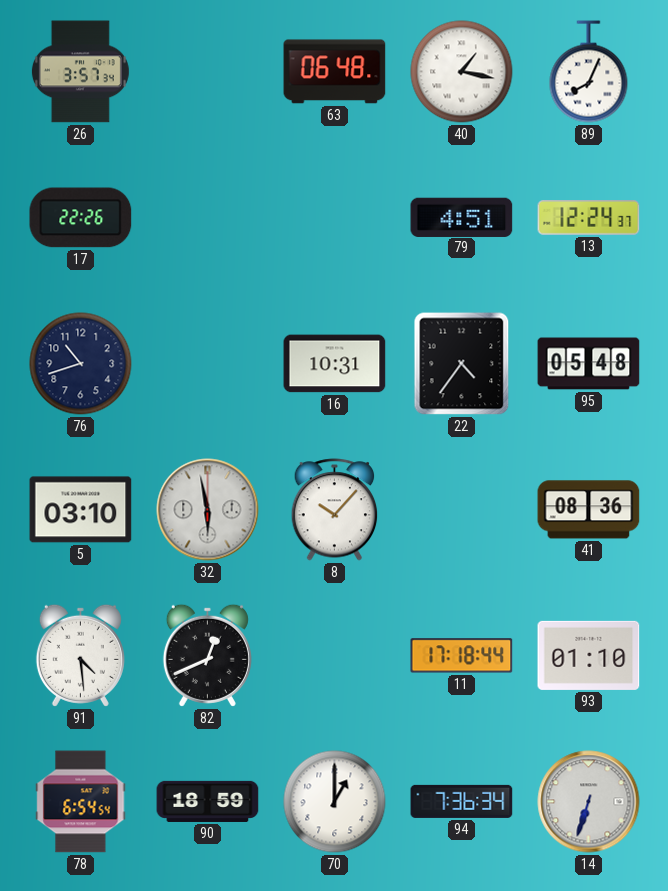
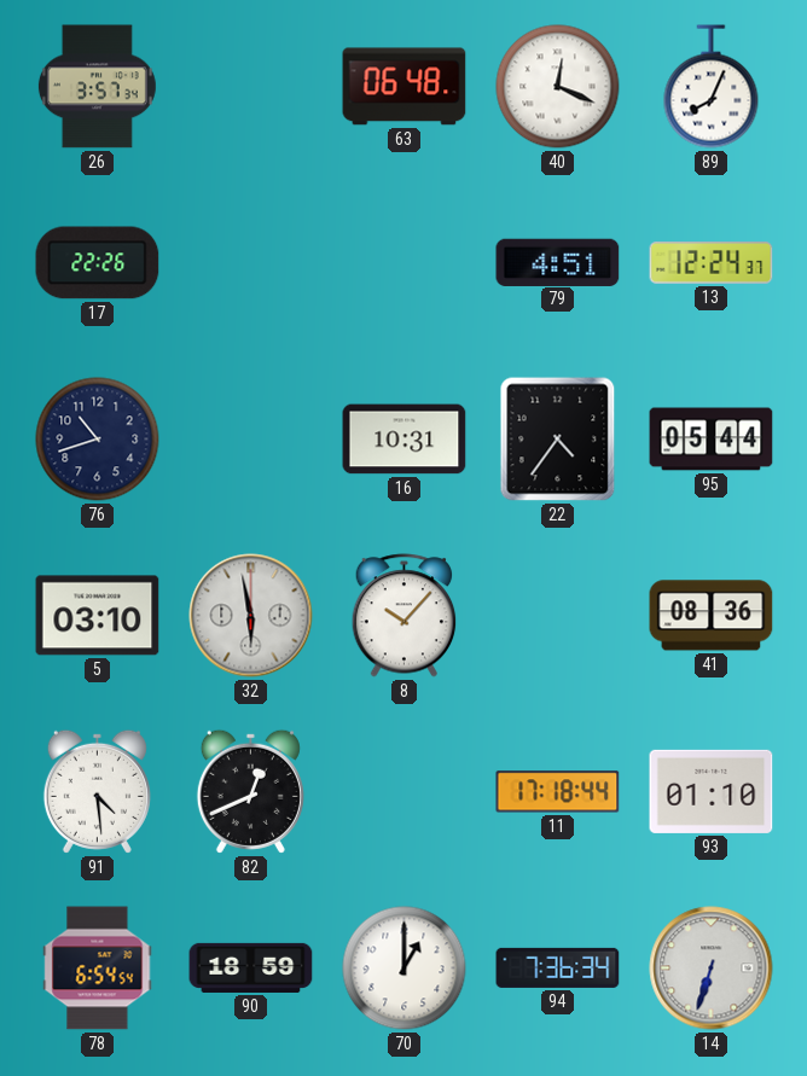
40: 1:17 -> 12:19 (558, 87)
95: 05:48 -> 05:44 (712, 440)
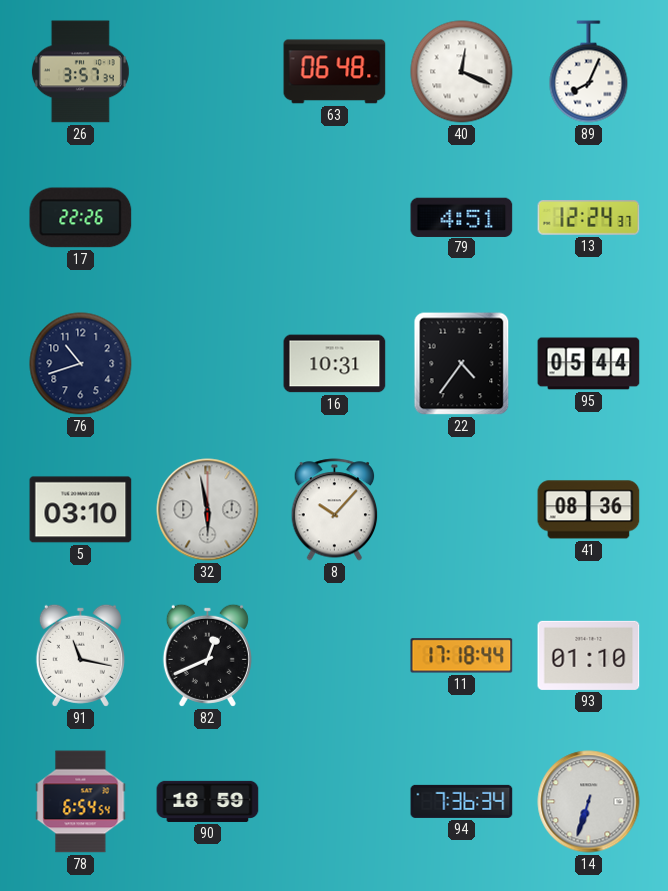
91: 4:29 -> 11:17 (80, 655)
70: 1:00 -> none (405, 969)
